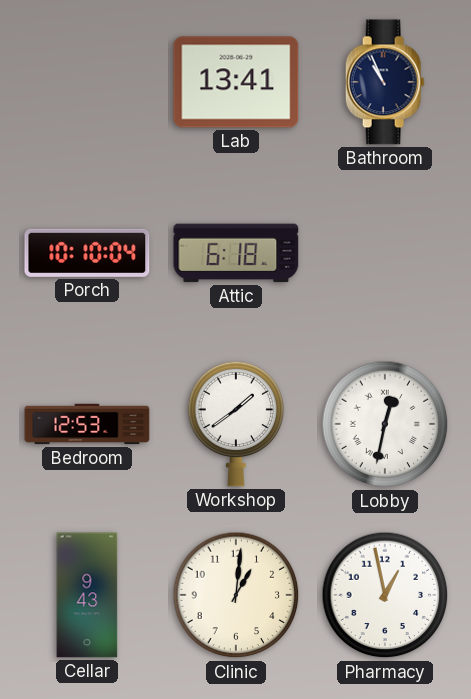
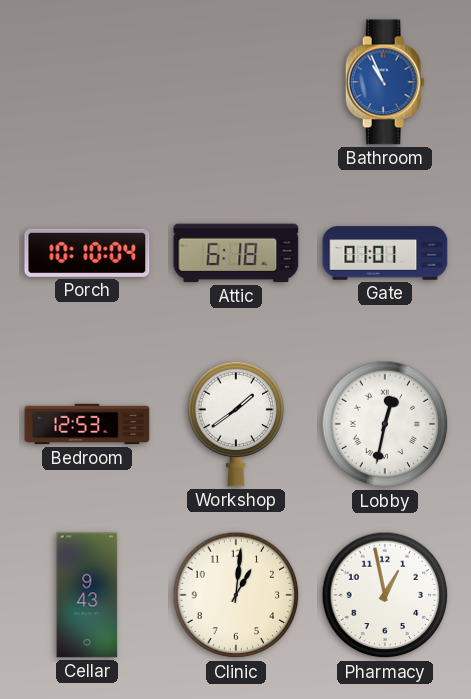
Lab: 13:41 -> none (236, 82)
Bathroom dial: navy -> blue (385, 82)
Gate: none -> 01:01 (385, 253)
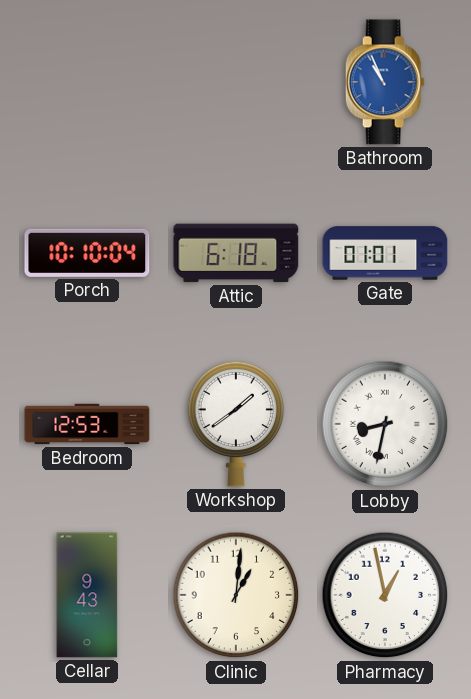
Lobby: 12:32 -> 8:32 (385, 424)
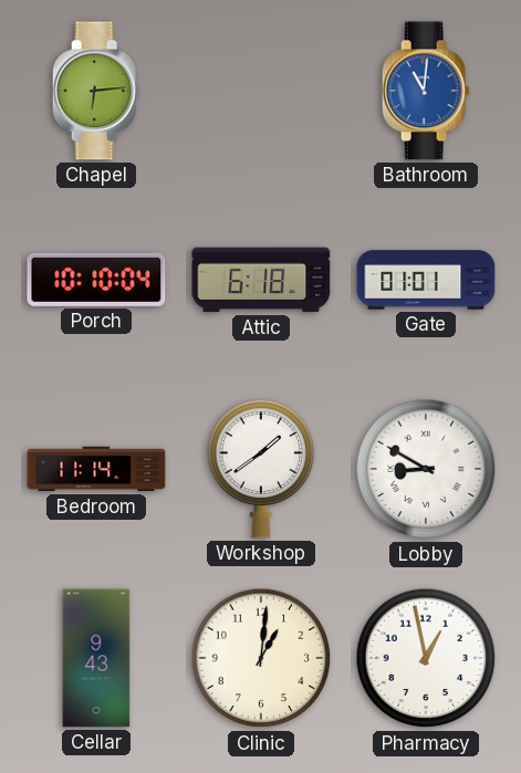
Chapel: none -> 6:14 (96, 91)
Bathroom: 10:56 -> 11:01 (426, 91)
Bedroom: 12:53 -> 11:14 (96, 469)
Lobby: 8:32 -> 8:50 (426, 469)
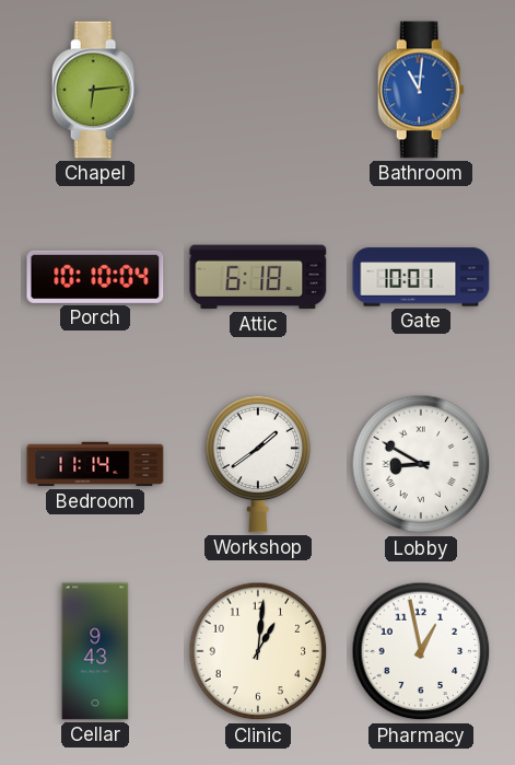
Gate: 01:01 -> 10:01 (421, 277)
